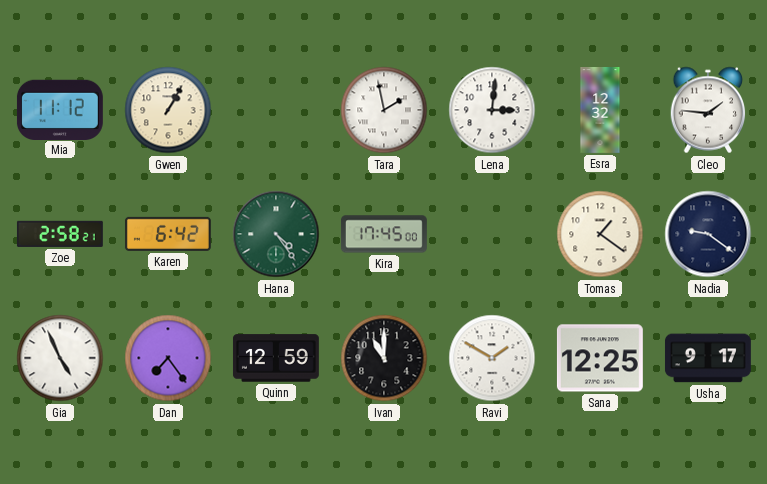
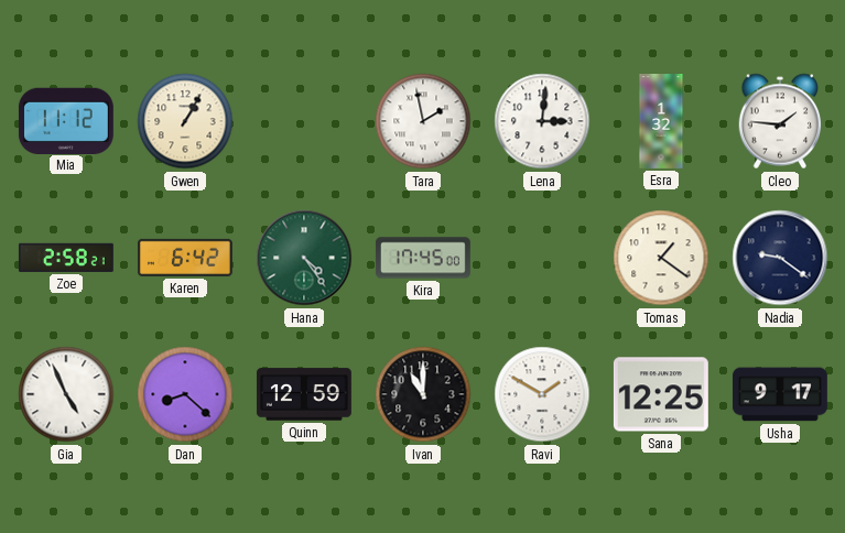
Esra: 12:32 -> 1:32 (661, 122)
Dan: 7:24 -> 8:22 (185, 394)
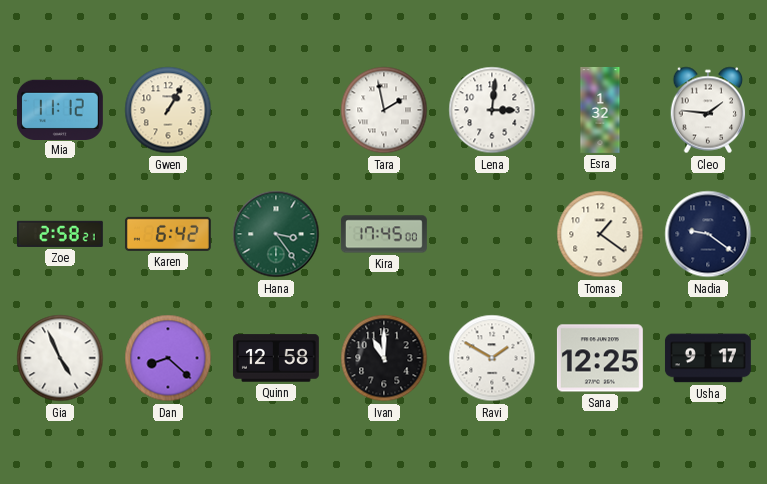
Hana: 4:24 -> 3:24 (276, 234)
Quinn: 12:59 -> 12:58 (276, 358)
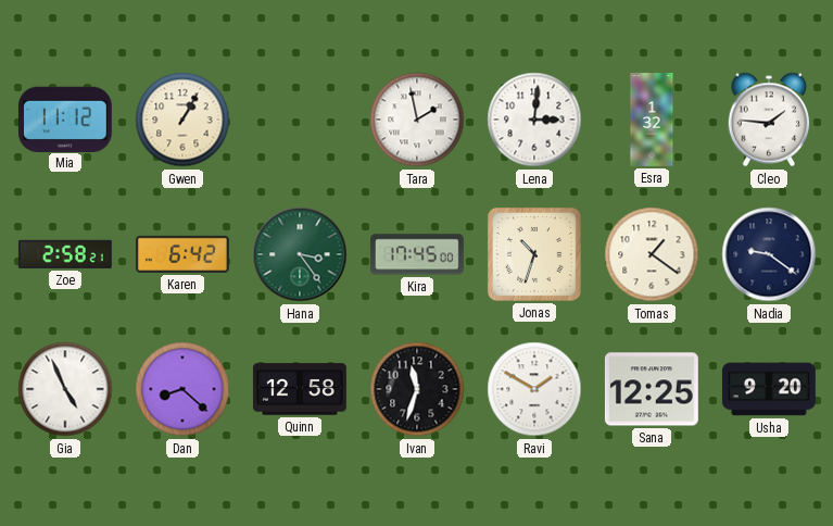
Jonas: none -> 10:33 (534, 254)
Ivan: 11:00 -> 11:33 (417, 389)
Usha: 9:17 -> 9:20 (769, 389)
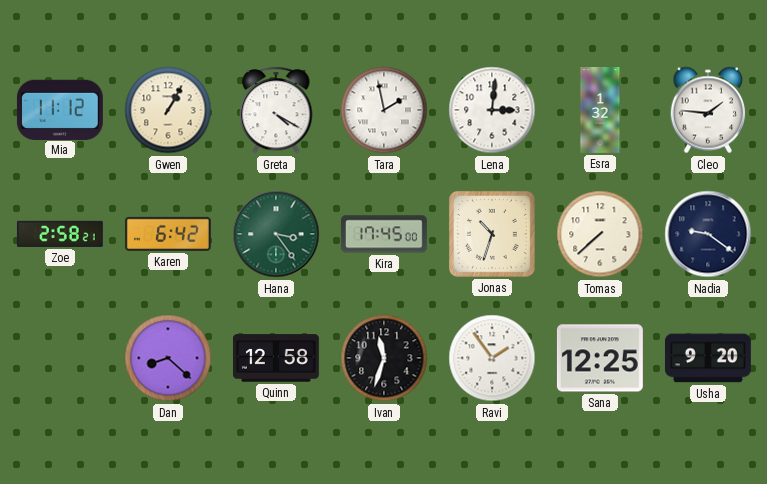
Greta: none -> 4:20 (276, 110)
Tomas: 1:21 -> 7:38 (600, 234)
Gia: 4:56 -> none (65, 389)
Ravi: 1:50 -> 1:54 (492, 358)
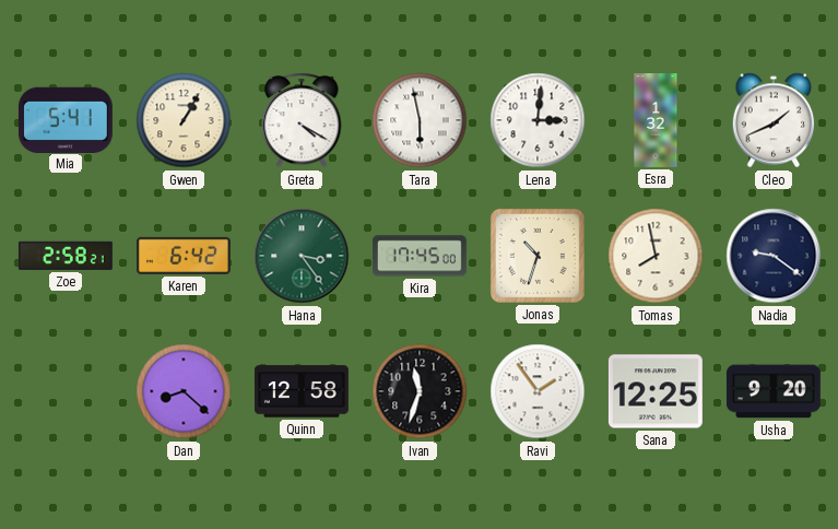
Mia: 11:12 -> 5:41 (66, 119)
Tara: 1:58 -> 5:58 (420, 120)
Cleo: 1:46 -> 1:41 (774, 120)
Tomas: 7:38 -> 7:58 (656, 256)
